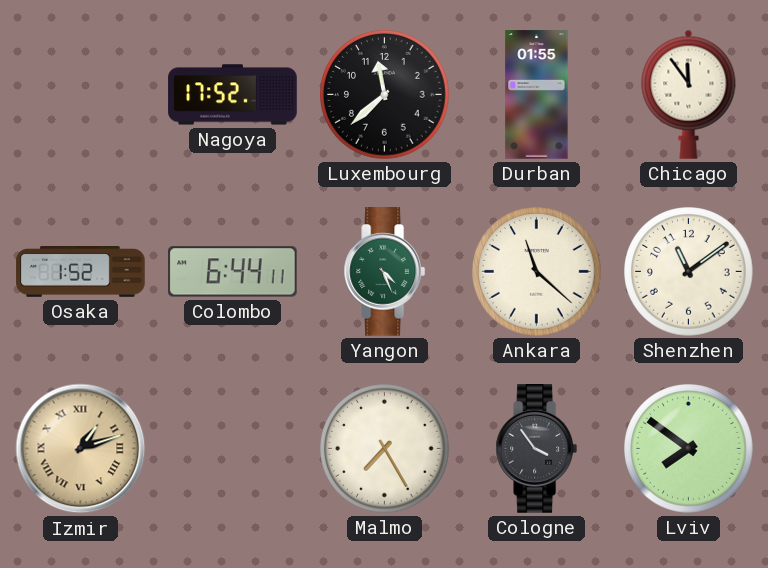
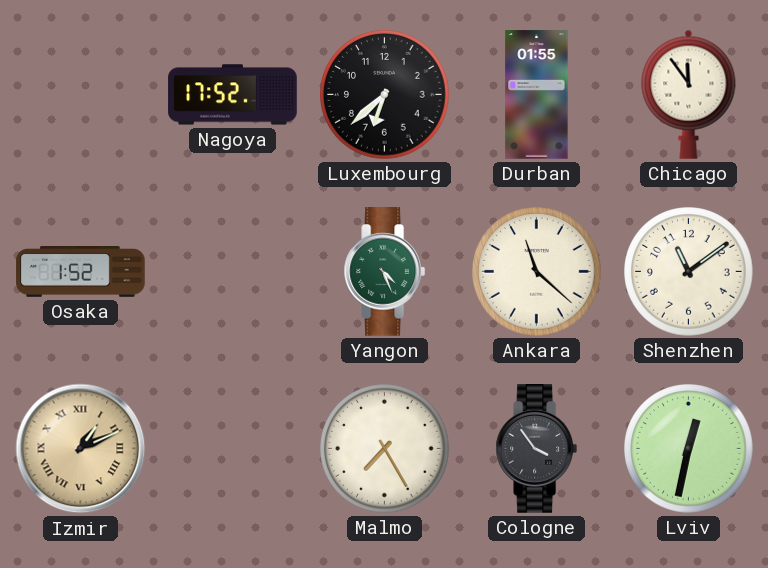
Luxembourg: 11:38 -> 6:38 (385, 95)
Colombo: 6:44 -> none (233, 272)
Izmir: 1:12 -> 1:11 (81, 449)
Lviv: 7:51 -> 12:32 (689, 449)
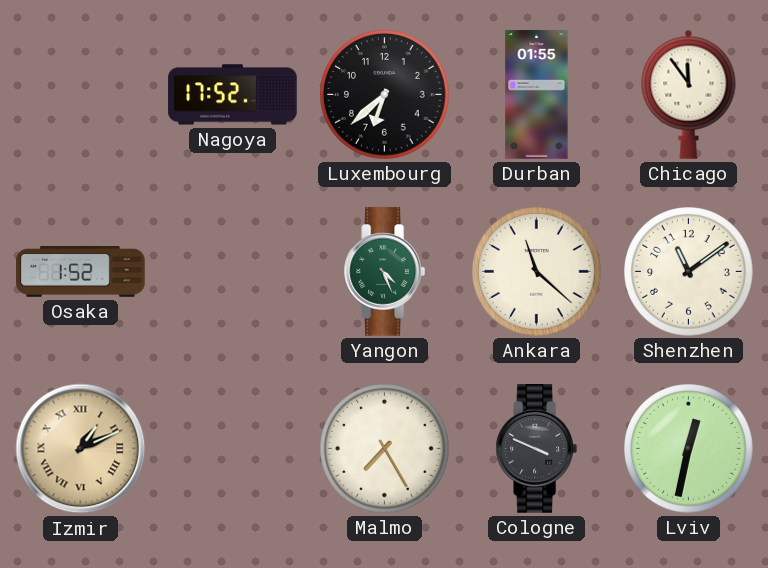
Cologne: 3:54 -> 3:49 (536, 449)
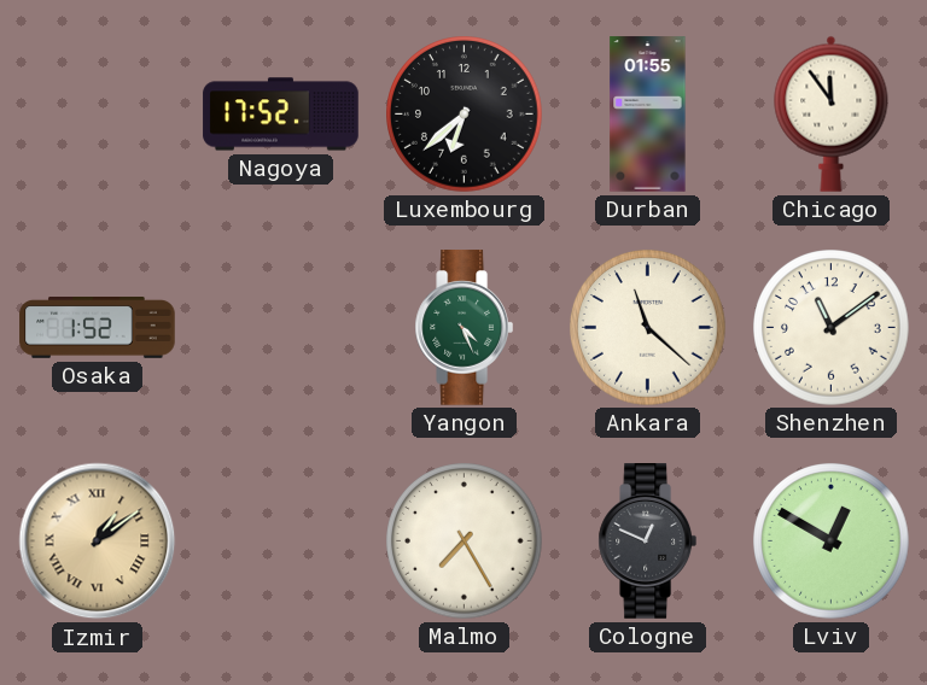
Izmir: 1:11 -> 1:09 (98, 541)
Cologne: 3:49 -> 12:49 (647, 541)
Lviv: 12:32 -> 12:50 (832, 541)
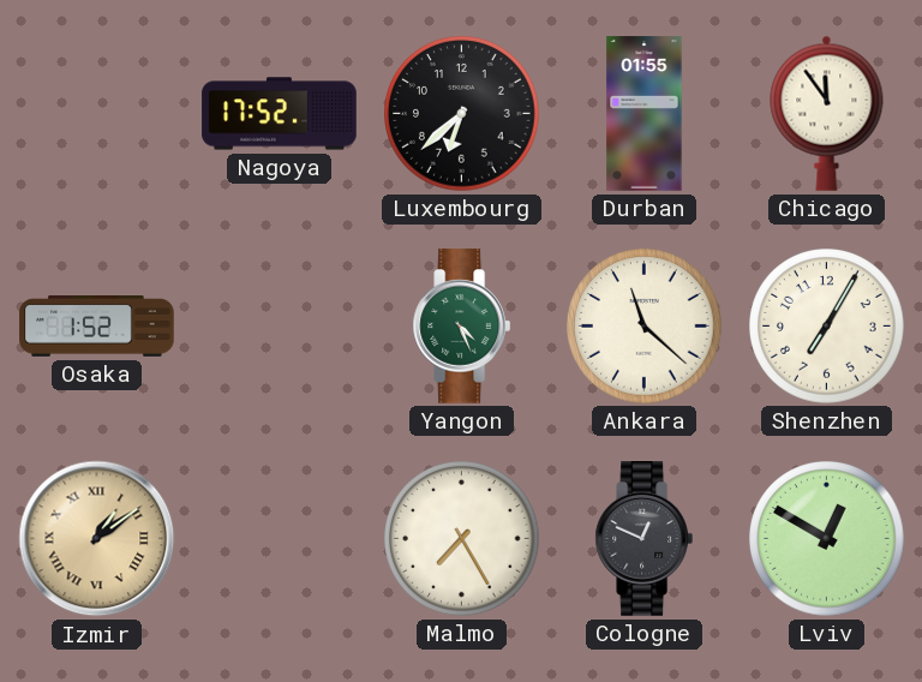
Shenzhen: 11:09 -> 7:05 (827, 327)
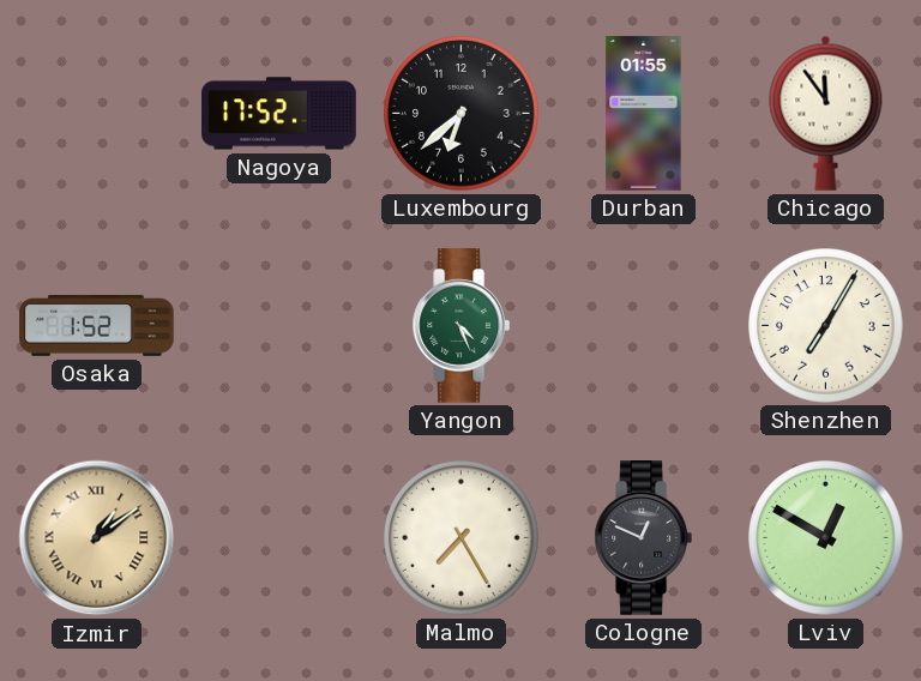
Ankara: 11:22 -> none (645, 327)
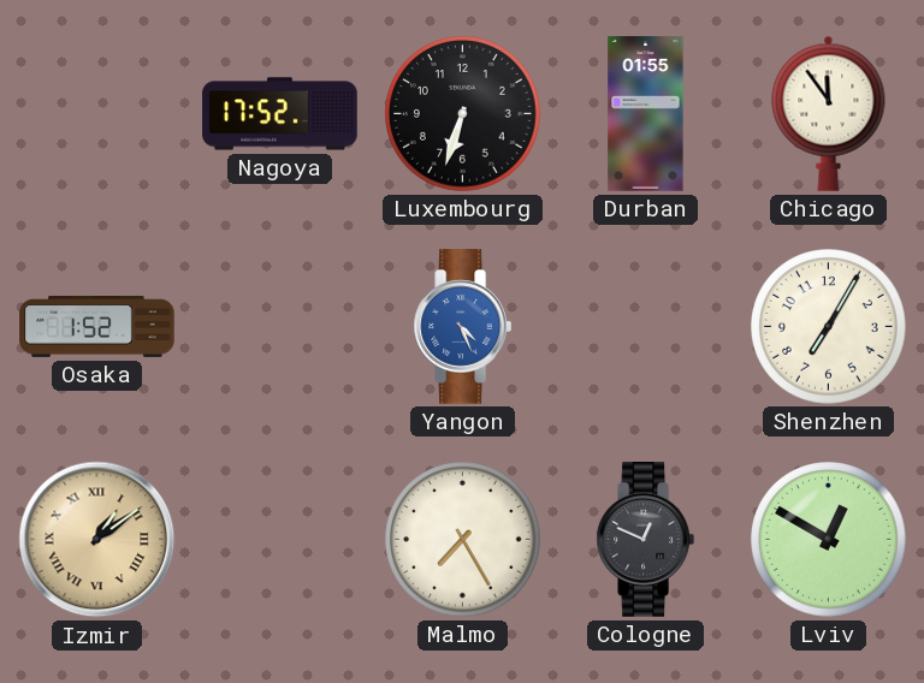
Luxembourg: 6:38 -> 6:33 (463, 114)
Yangon dial: green -> blue (462, 327)
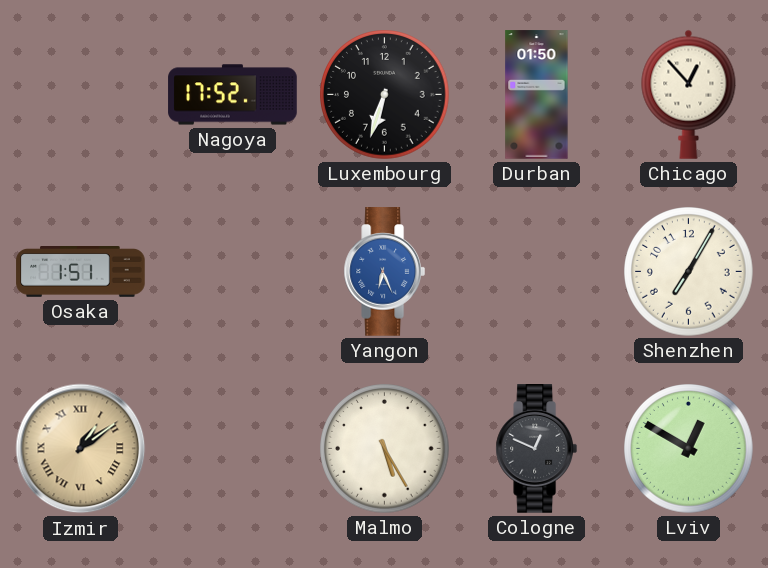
Durban: 01:55 -> 01:50 (537, 95)
Chicago: 11:54 -> 12:53 (689, 94)
Osaka: 1:52 -> 1:51 (81, 272)
Yangon: 4:26 -> 6:26 (384, 272)
Malmo: 7:25 -> 5:25 (385, 449)
